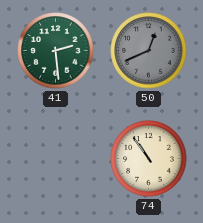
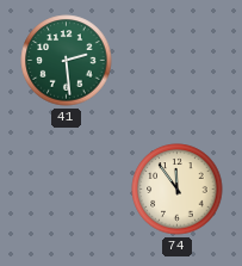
50: 12:41 -> none (149, 51)
74: 10:54 -> 11:54 (178, 190)
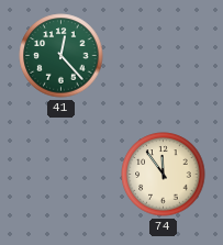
41: 2:29 -> 12:23 (62, 56)
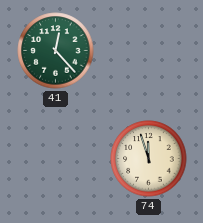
74: 11:54 -> 11:57 (149, 159)
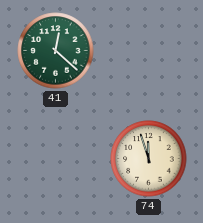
41: 12:23 -> 12:22 (56, 51)
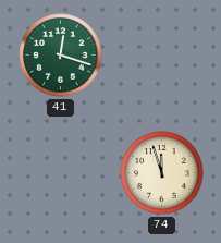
41: 12:22 -> 12:18 (61, 56)
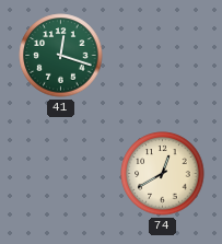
74: 11:57 -> 12:40 (163, 174)
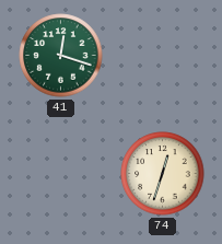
74: 12:40 -> 12:33 (163, 174)
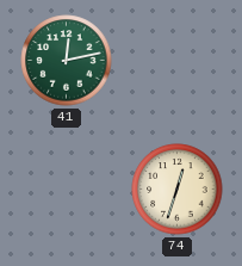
41: 12:18 -> 12:13 (67, 61)
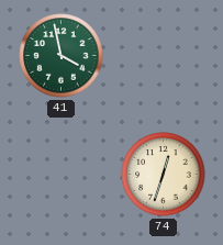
41: 12:13 -> 3:58 (62, 56)
